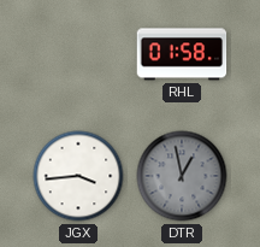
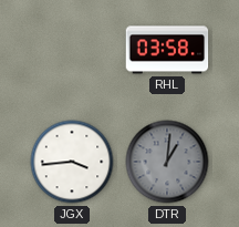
RHL: 01:58 -> 03:58 (167, 50)
DTR: 12:58 -> 1:01 (167, 162)
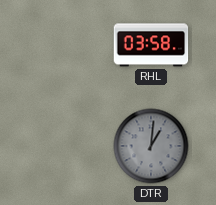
JGX: 3:44 -> none (72, 162)
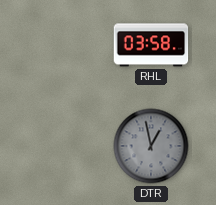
DTR: 1:01 -> 12:58 (151, 146)
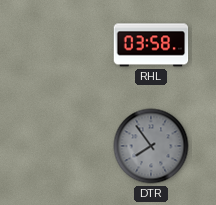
DTR: 12:58 -> 7:54 (151, 146)
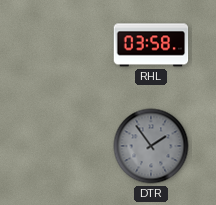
DTR: 7:54 -> 1:54 (151, 146)
